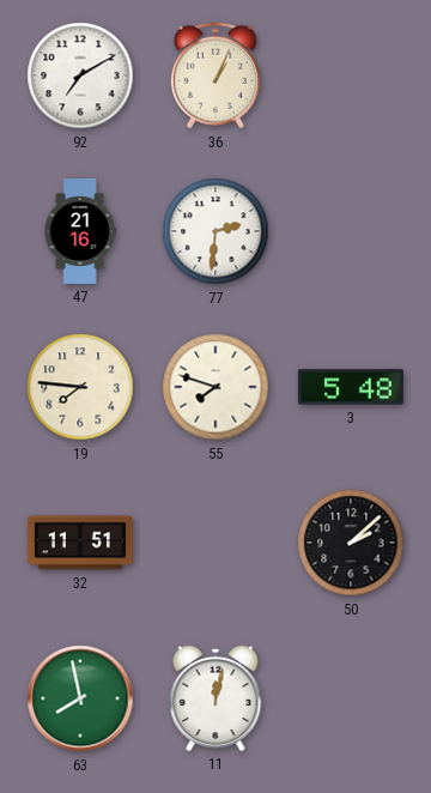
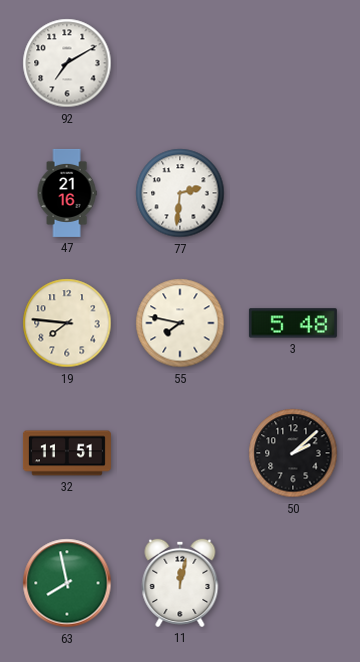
36: 1:04 -> none (215, 75)
55: 7:48 -> 7:47 (180, 323)
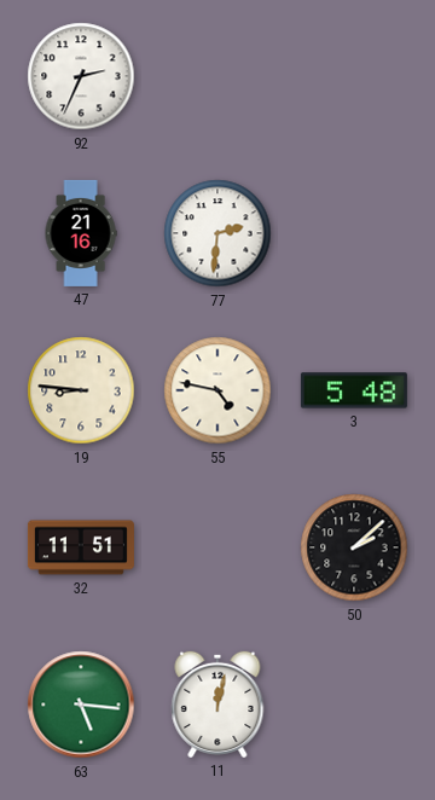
92: 7:10 -> 2:34 (81, 76)
19: 7:46 -> 8:46 (81, 390)
55: 7:47 -> 4:47 (217, 390)
63: 7:58 -> 5:16 (81, 705)
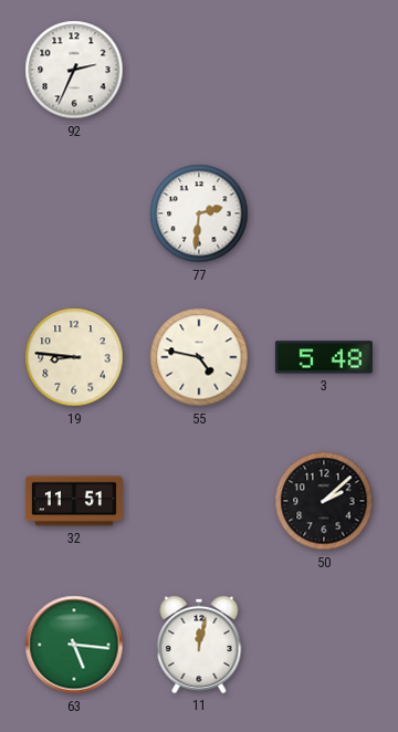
47: 21:16 -> none (81, 233)
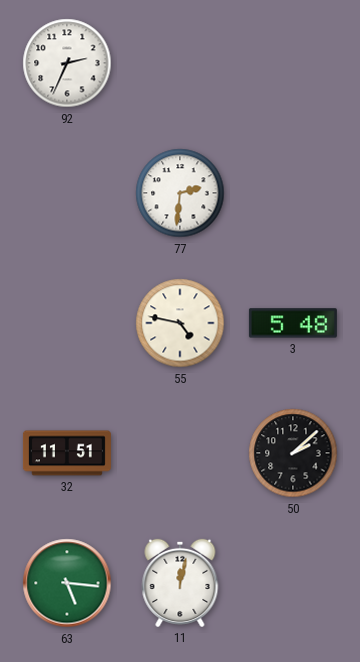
19: 8:46 -> none (74, 357)
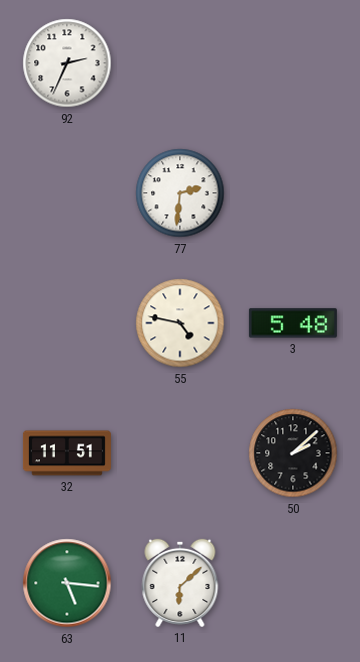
11: 12:02 -> 6:08 (180, 583)
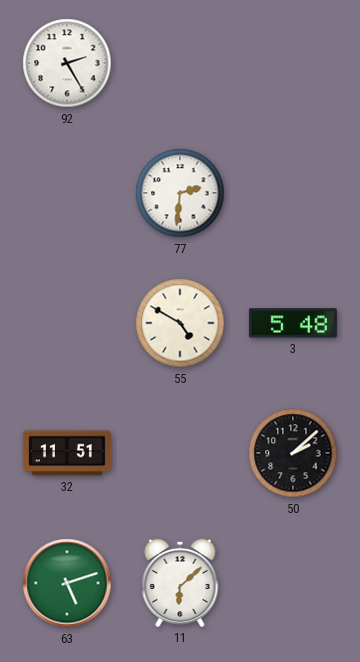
92: 2:34 -> 2:25 (67, 63)
55: 4:47 -> 4:50 (180, 323)
63: 5:16 -> 5:12 (67, 583)
